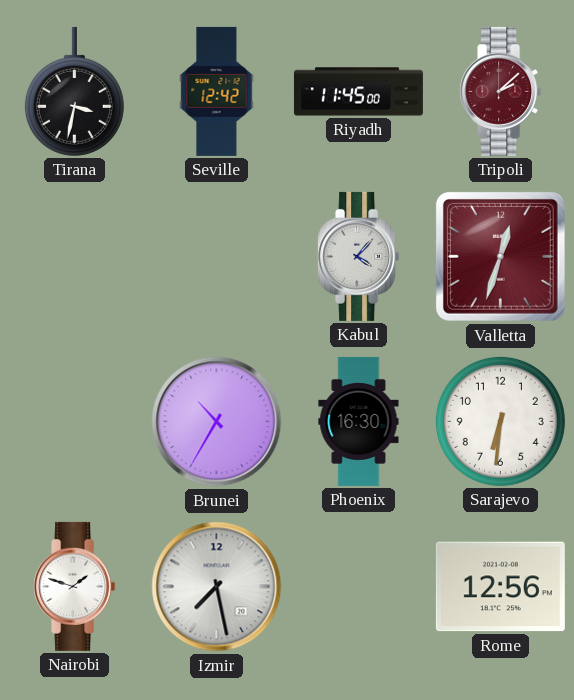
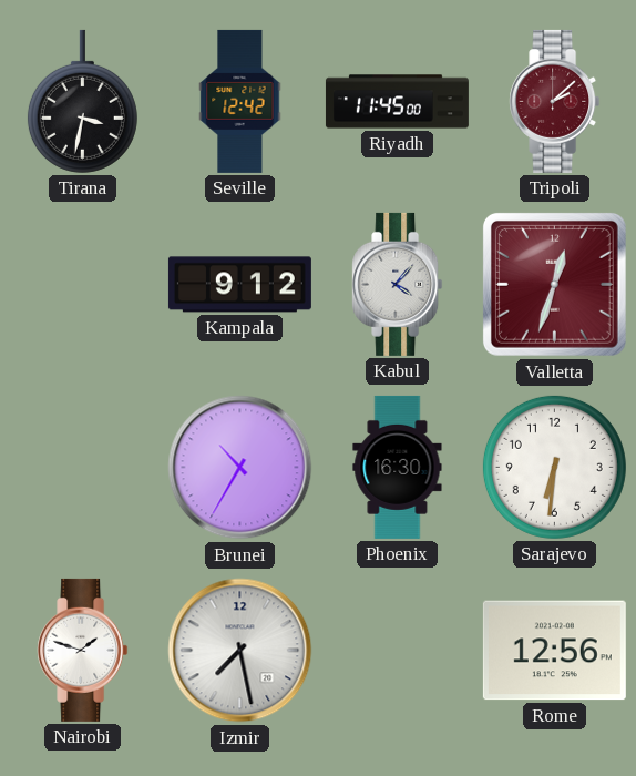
Kampala: none -> 9:12 (239, 285)
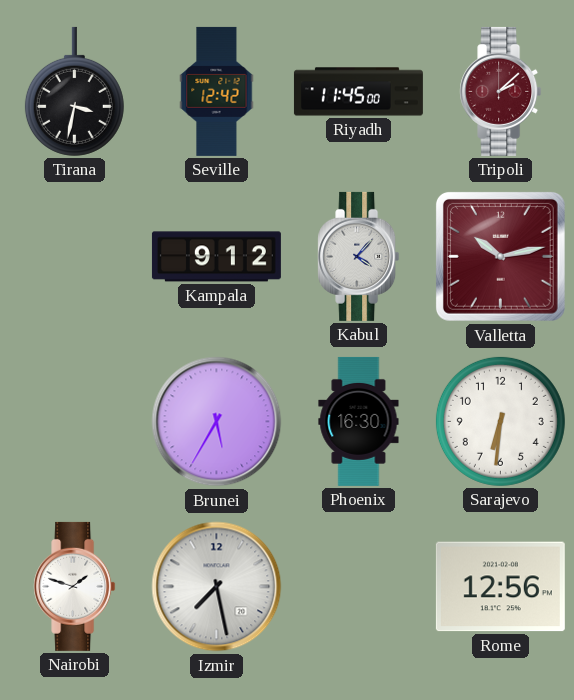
Valletta: 12:33 -> 10:13 (500, 256)
Brunei: 10:35 -> 5:35 (217, 422)
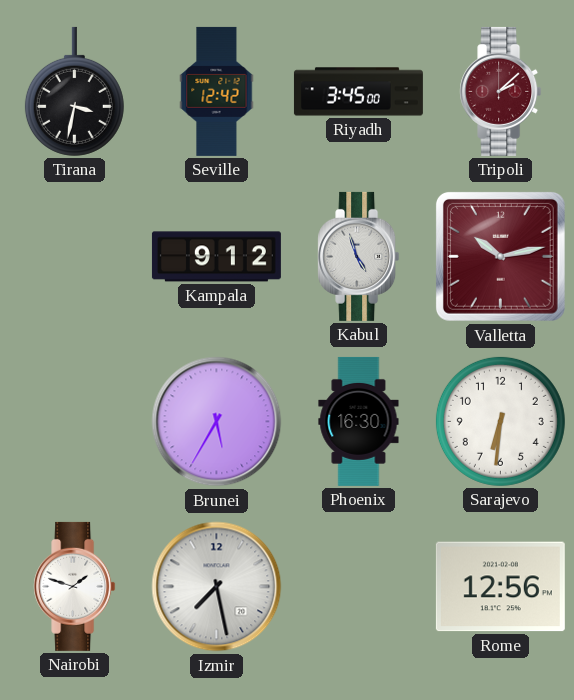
Riyadh: 11:45 -> 3:45 (358, 92)
Kabul: 4:07 -> 4:57 (359, 256)
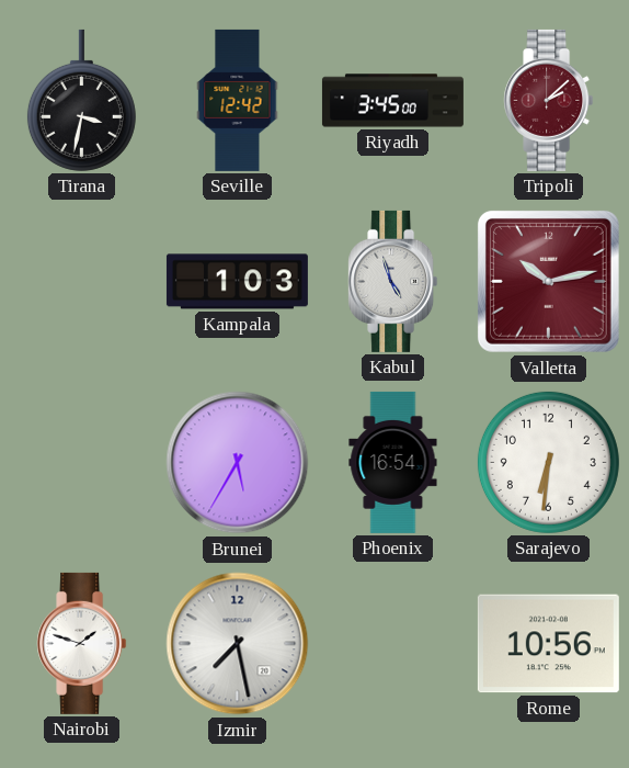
Kampala: 9:12 -> 1:03 (237, 282)
Phoenix: 16:30 -> 16:54 (393, 462)
Rome: 12:56 -> 10:56 (548, 644)
